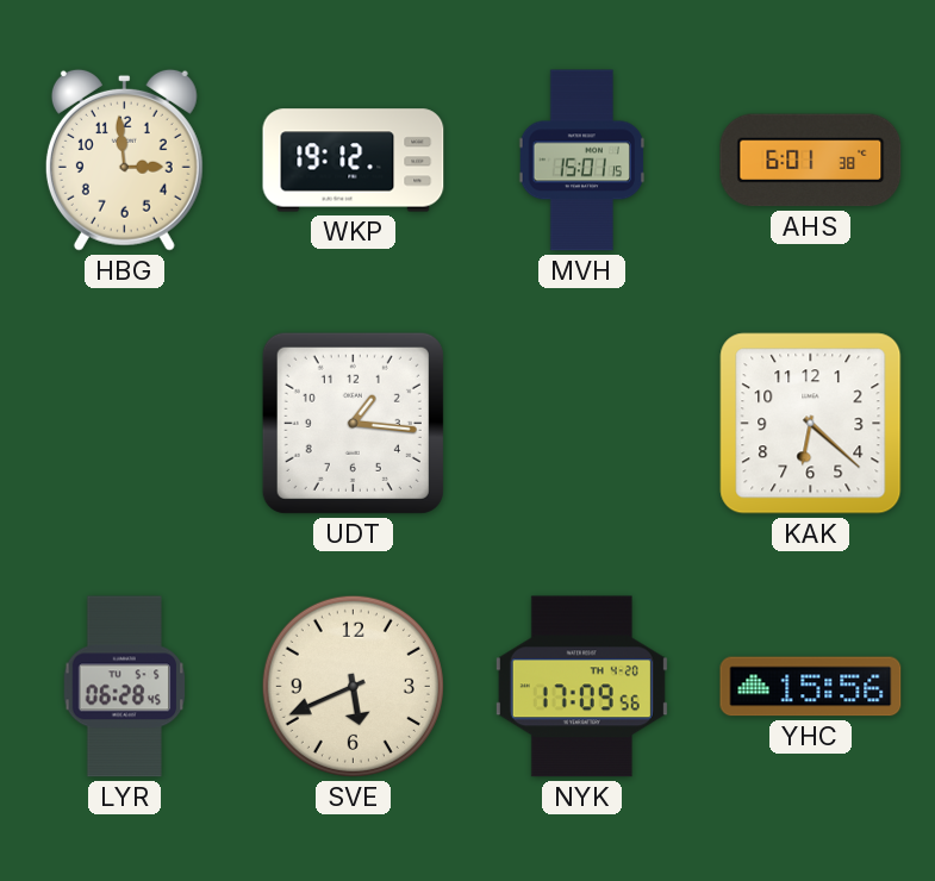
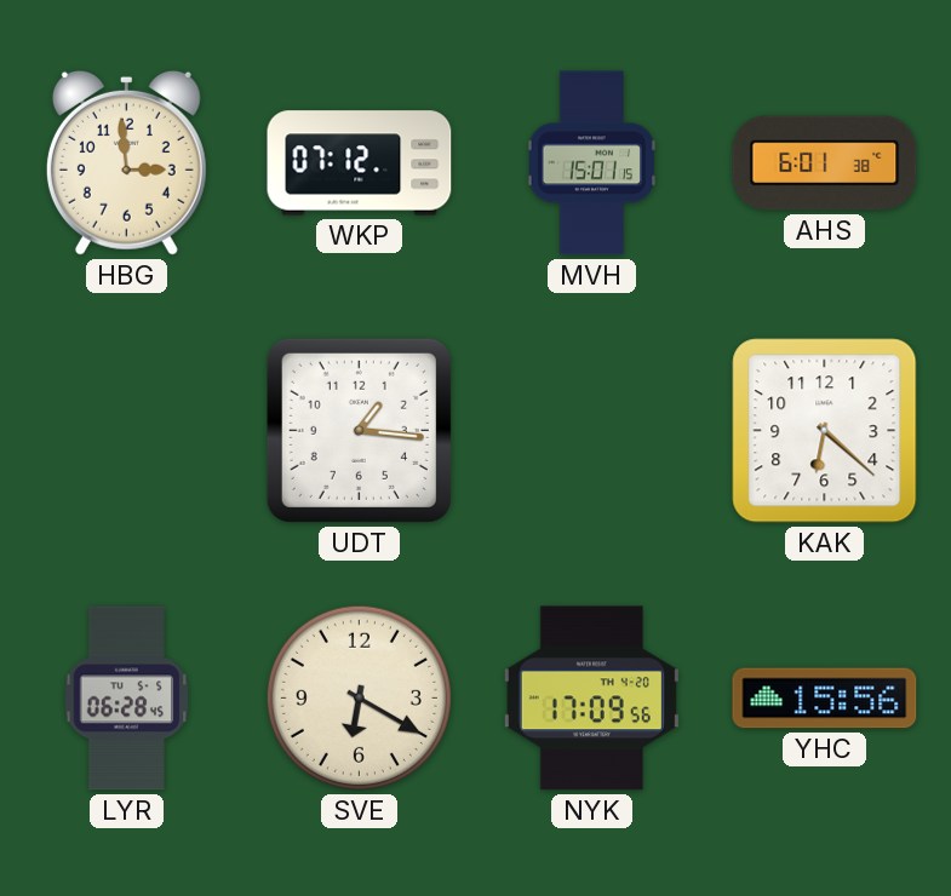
WKP: 19:12 -> 07:12 (360, 163)
SVE: 5:41 -> 6:20 (359, 697)
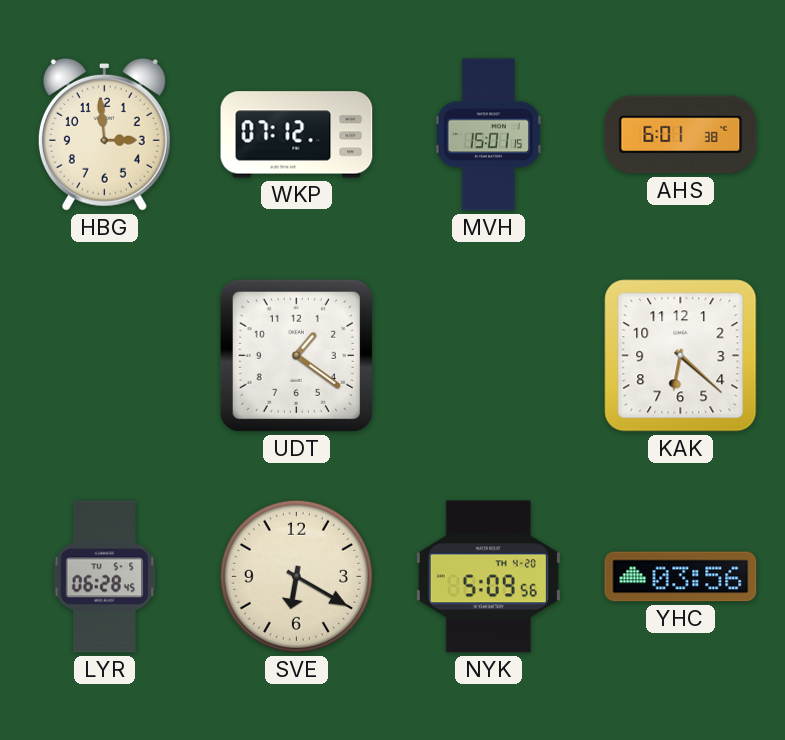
UDT: 1:16 -> 1:21 (296, 355)
NYK: 17:09 -> 5:09 (488, 577)
YHC: 15:56 -> 03:56 (681, 577)
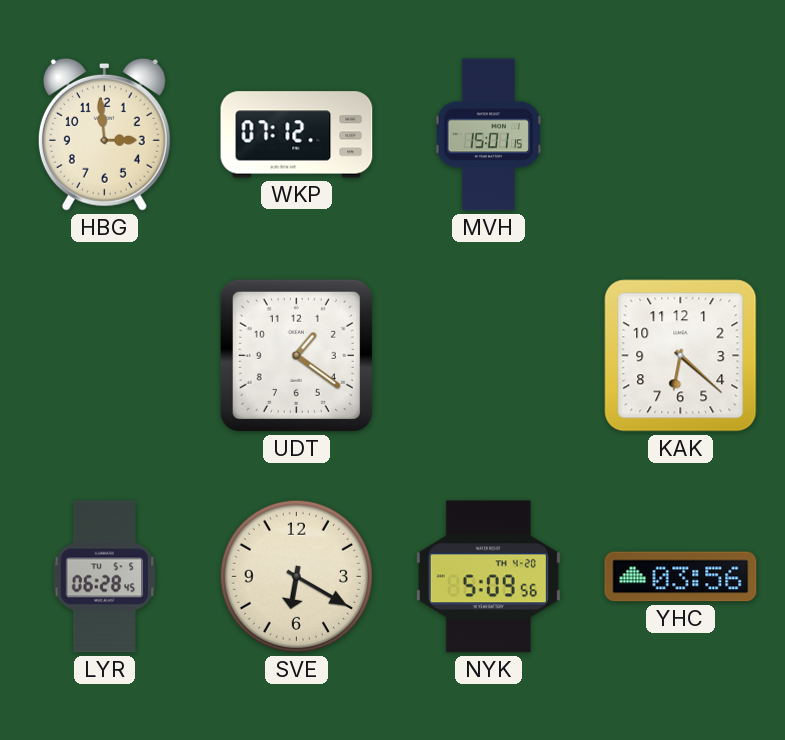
AHS: 6:01 -> none (681, 135)
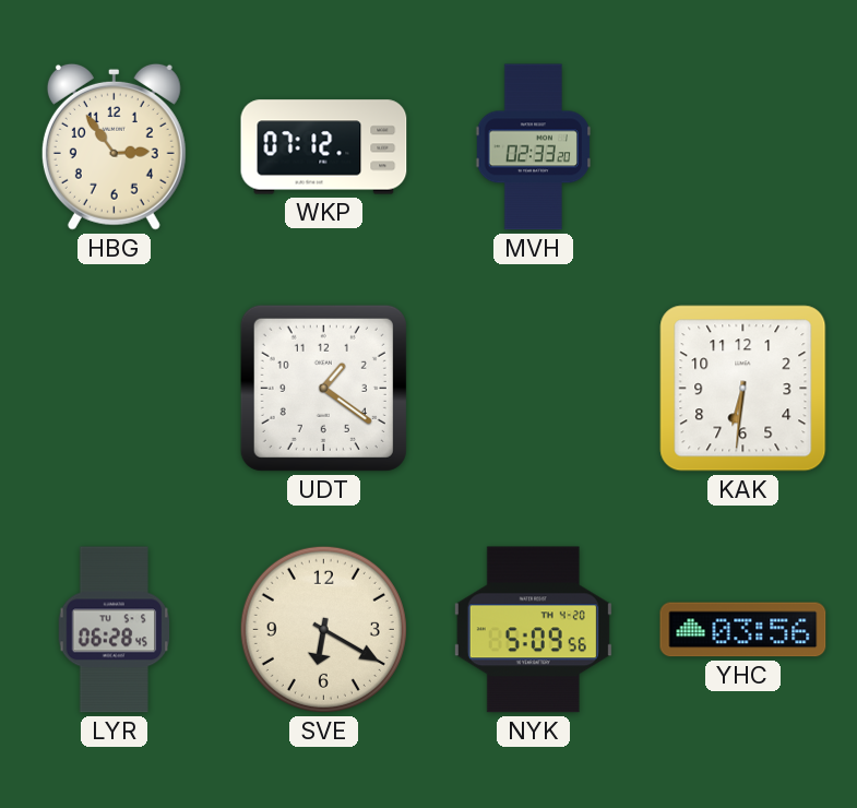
HBG: 2:59 -> 2:54 (114, 146)
MVH: 15:01 -> 02:33 (533, 147)
KAK: 6:22 -> 6:31 (743, 389)
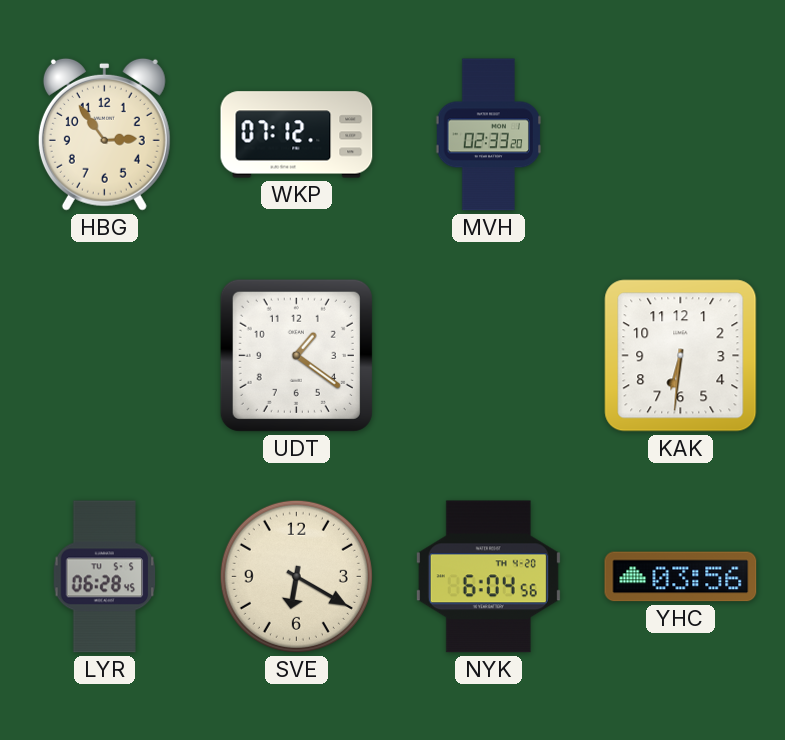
NYK: 5:09 -> 6:04 (488, 577)
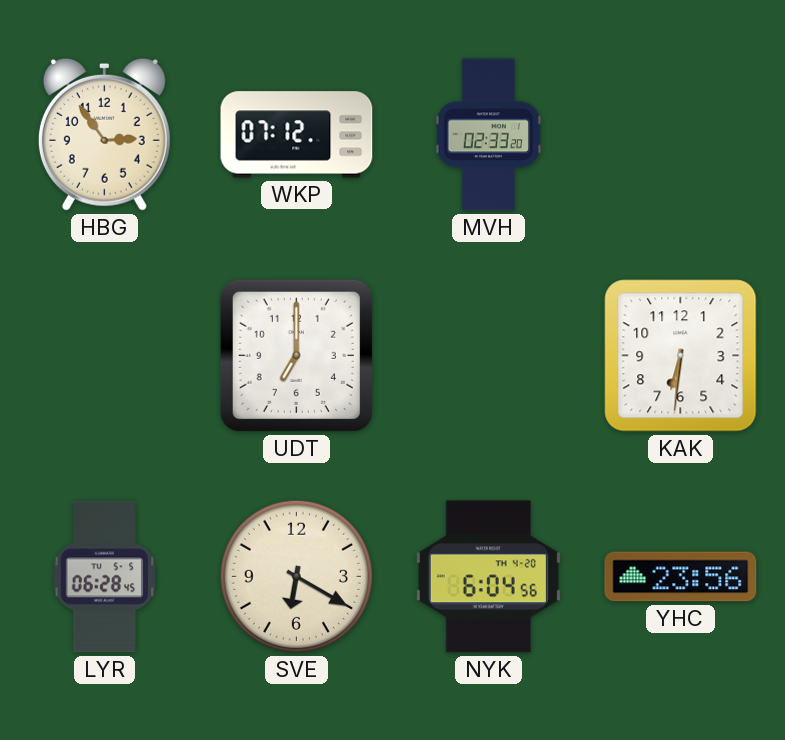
UDT: 1:21 -> 7:00 (296, 355)
YHC: 03:56 -> 23:56 (681, 577)
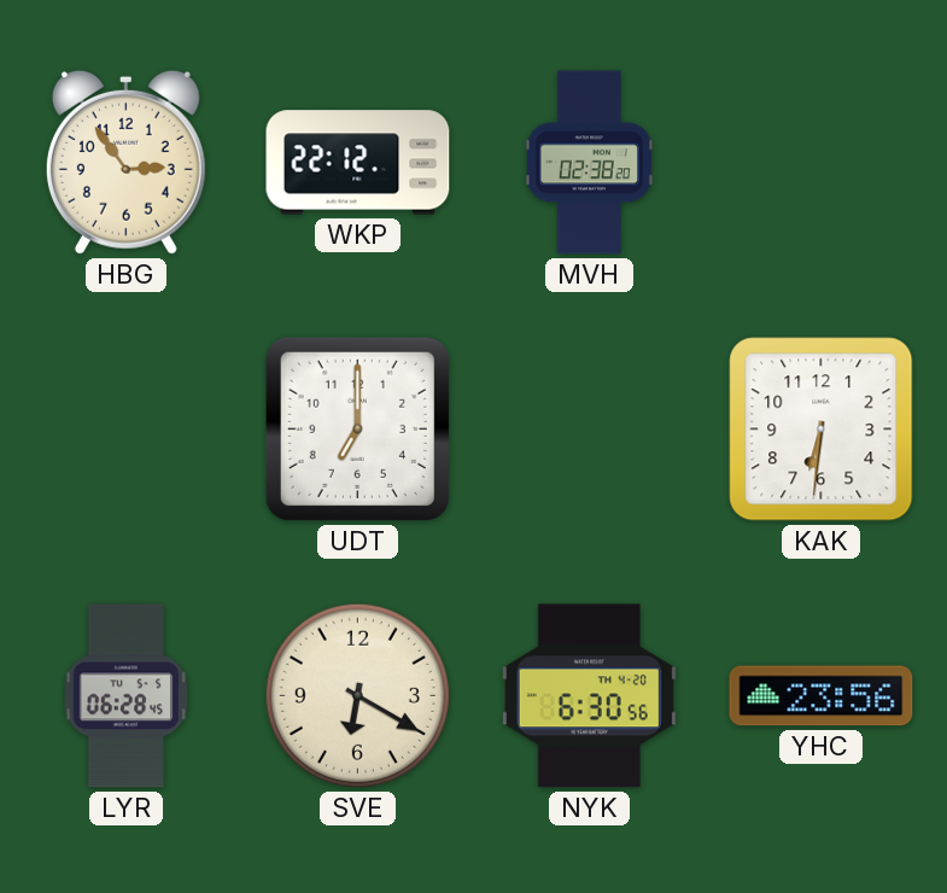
WKP: 07:12 -> 22:12 (358, 163)
MVH: 02:33 -> 02:38 (589, 163)
NYK: 6:04 -> 6:30 (589, 696)
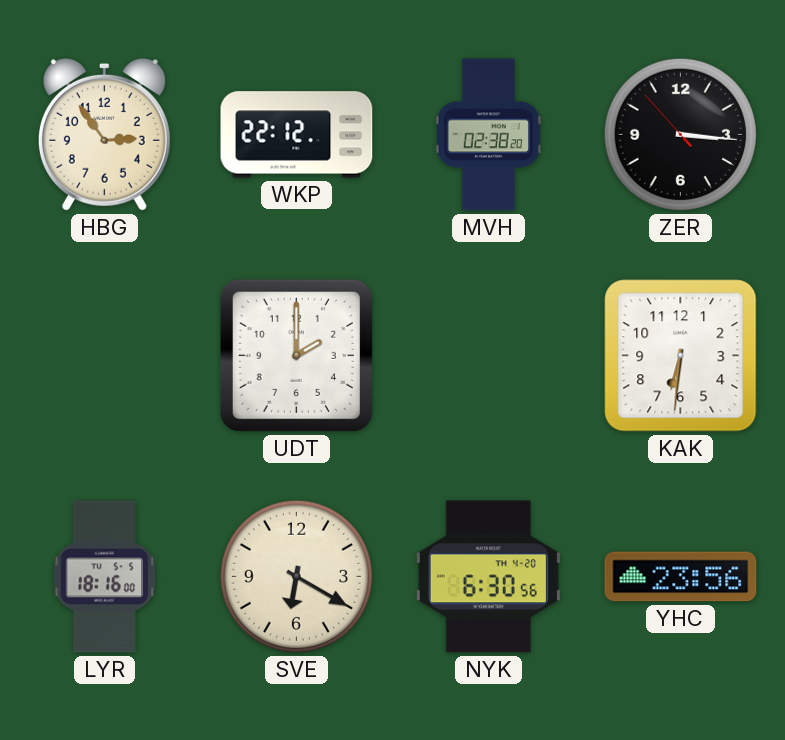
ZER: none -> 3:15 (680, 134)
UDT: 7:00 -> 2:00 (296, 355)
LYR: 06:28 -> 18:16 (105, 577)
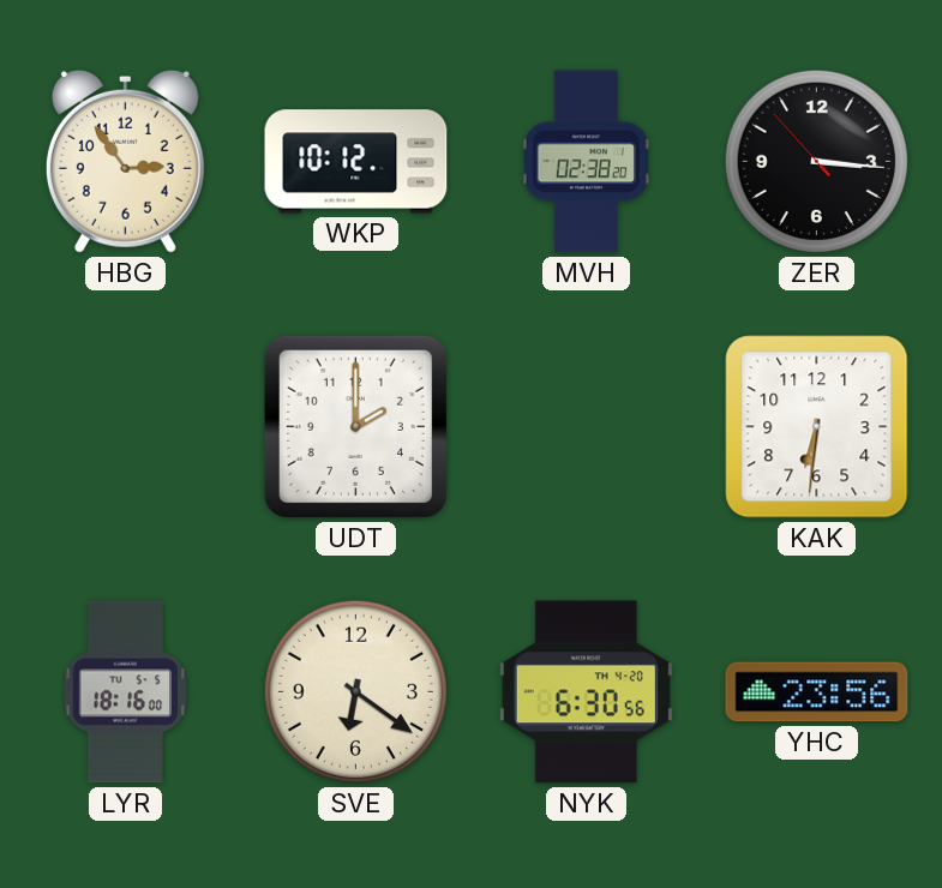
WKP: 22:12 -> 10:12 (356, 162)
SVE: 6:20 -> 6:21 (355, 691)
